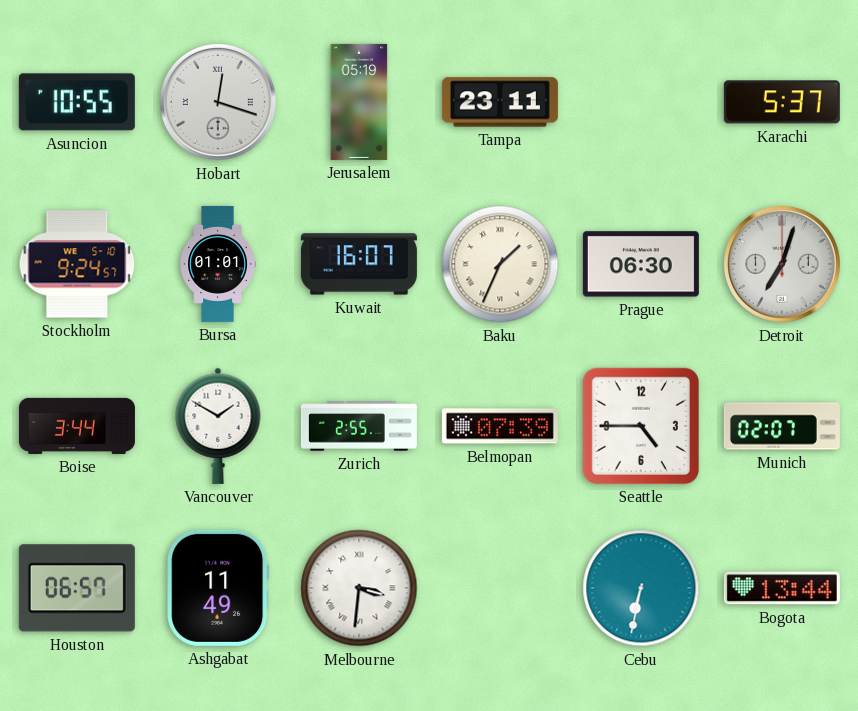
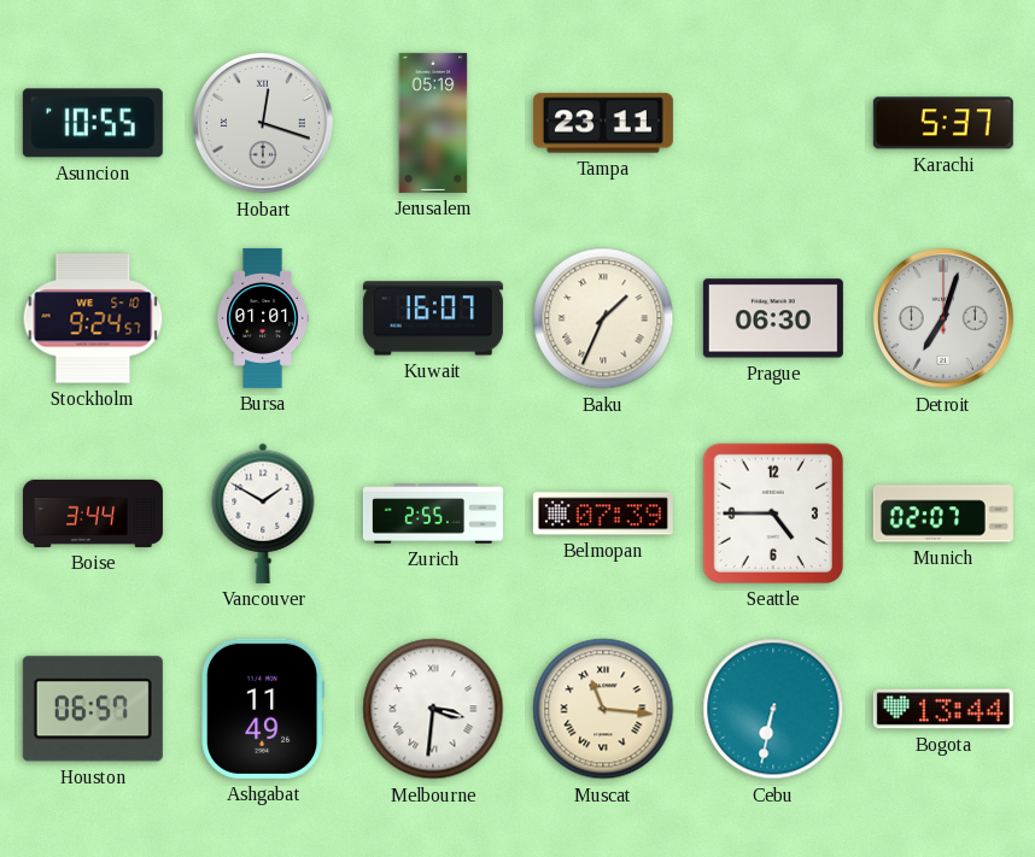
Muscat: none -> 11:16 (603, 709)
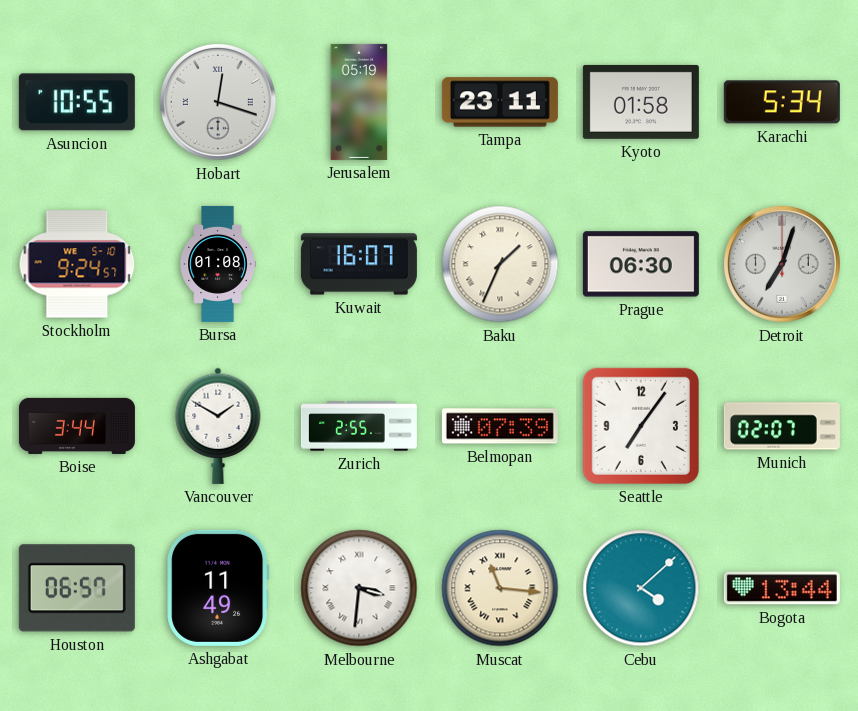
Kyoto: none -> 01:58 (641, 102)
Karachi: 5:37 -> 5:34 (782, 102)
Bursa: 01:01 -> 01:08 (218, 264)
Seattle: 4:45 -> 7:06 (641, 426)
Cebu: 6:32 -> 4:08 (641, 588)
